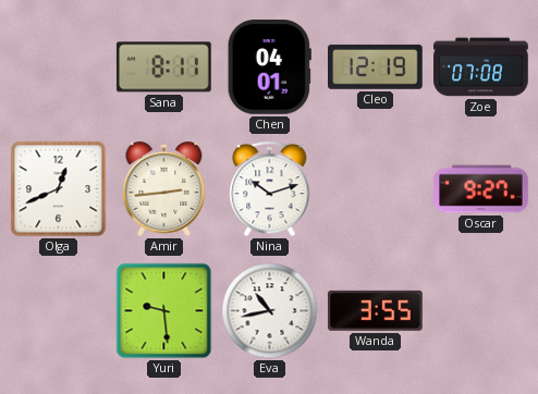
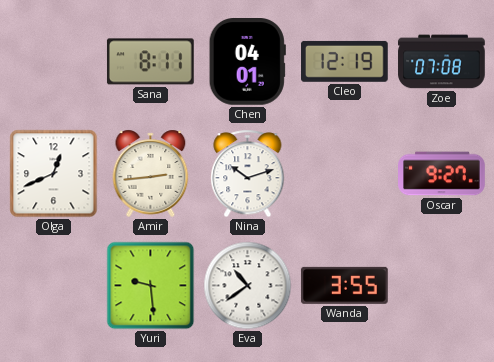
Eva: 10:43 -> 10:39 (248, 286)
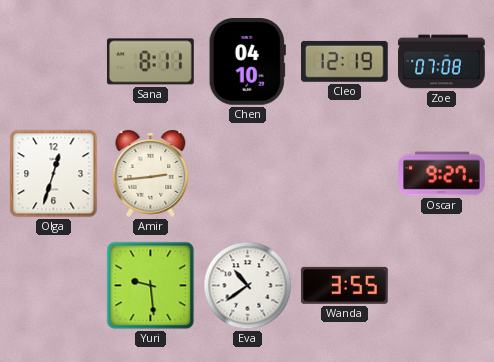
Chen: 04:01 -> 04:10 (247, 62)
Olga: 12:41 -> 12:33 (54, 174)
Nina: 10:12 -> none (248, 174)
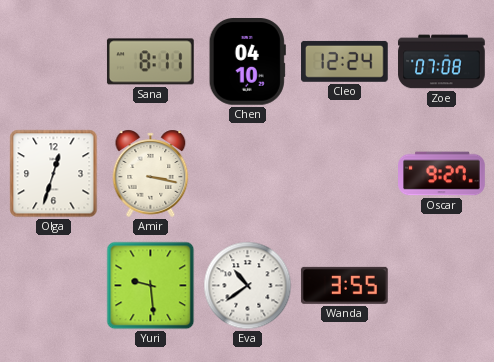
Cleo: 12:19 -> 12:24 (345, 61)
Amir: 2:44 -> 3:17 (151, 173)
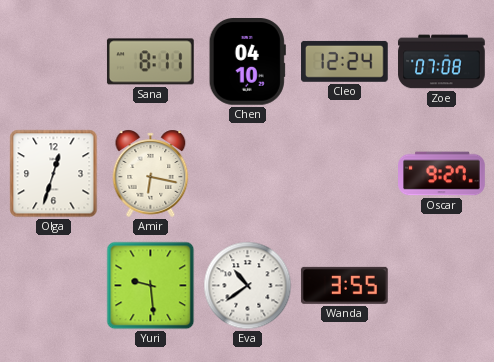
Amir: 3:17 -> 6:17 (151, 173)
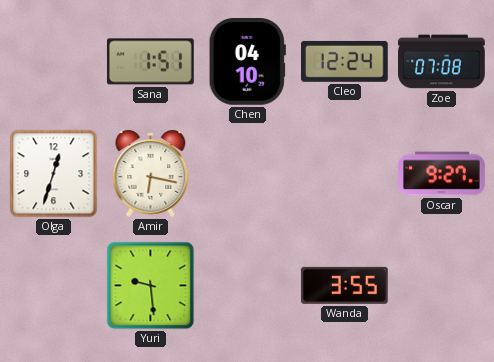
Sana: 8:11 -> 1:51 (151, 62)
Eva: 10:39 -> none (248, 286)
